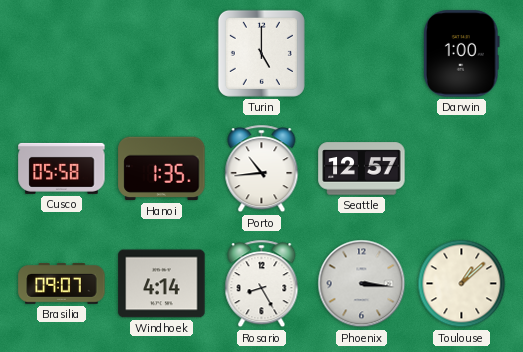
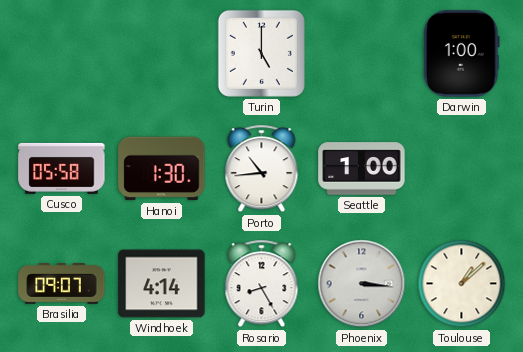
Hanoi: 1:35 -> 1:30 (162, 169)
Seattle: 12:57 -> 1:00 (362, 169)
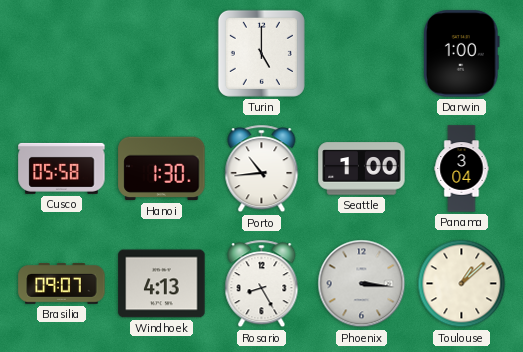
Panama: none -> 3:04 (462, 169)
Windhoek: 4:14 -> 4:13 (162, 284)
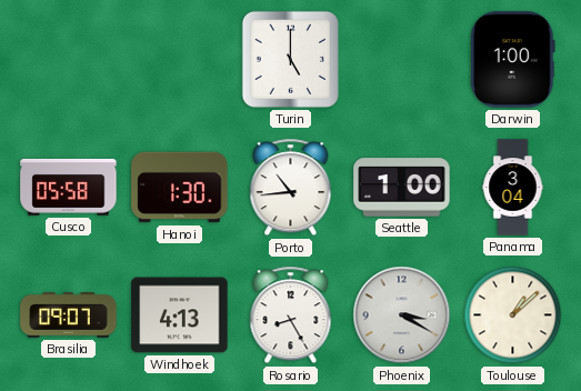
Phoenix: 3:16 -> 3:20 (402, 315)
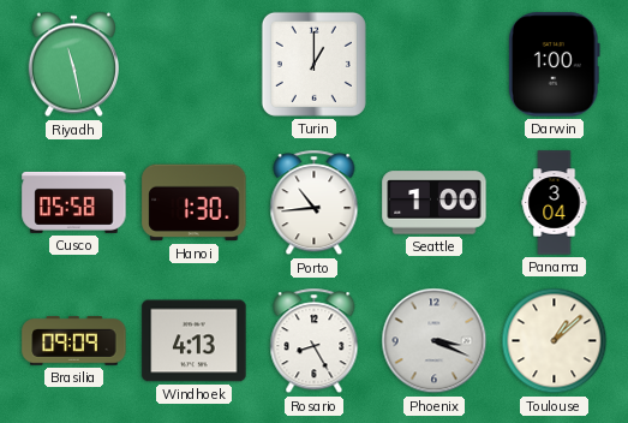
Riyadh: none -> 11:28 (73, 65)
Turin: 5:00 -> 1:00 (313, 64)
Brasilia: 09:07 -> 09:09 (74, 341)
Phoenix: 3:20 -> 3:19 (435, 341)
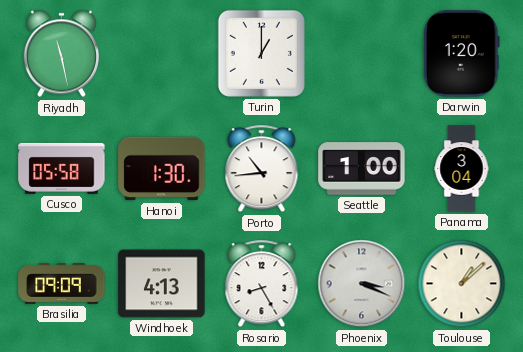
Darwin: 1:00 -> 1:20 (462, 54)
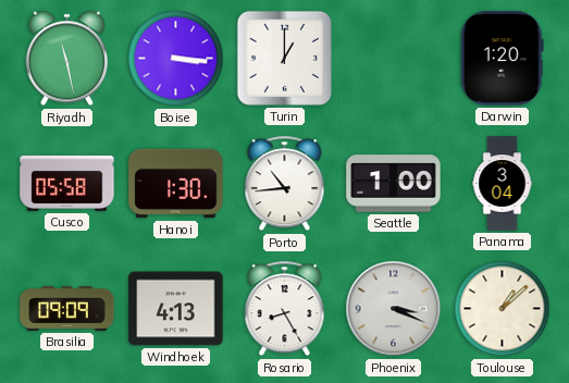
Boise: none -> 3:16 (176, 59)
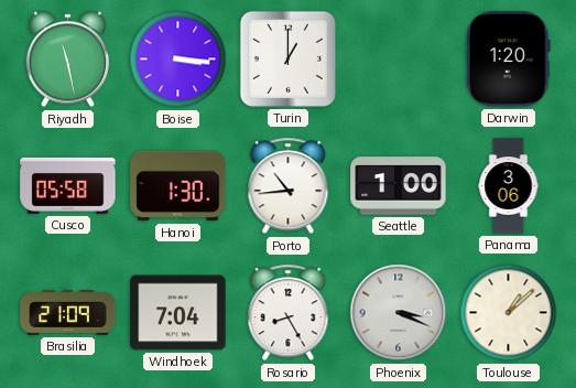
Panama: 3:04 -> 3:06 (509, 186)
Brasilia: 09:09 -> 21:09 (68, 313)
Windhoek: 4:13 -> 7:04 (178, 313)
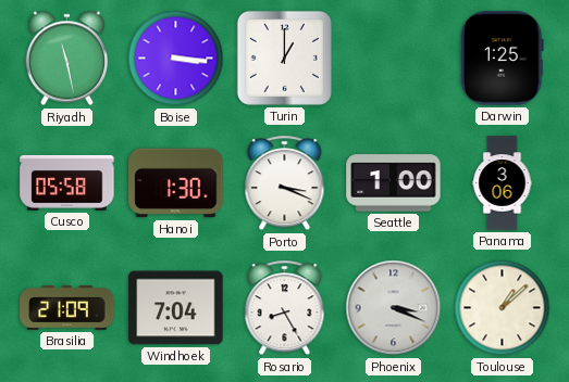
Darwin: 1:20 -> 1:25 (503, 59)
Porto: 10:44 -> 3:19 (285, 183)
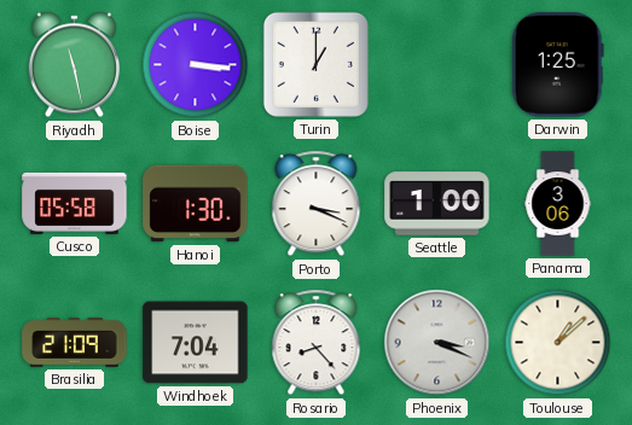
Rosario: 8:25 -> 8:23 (317, 343)
